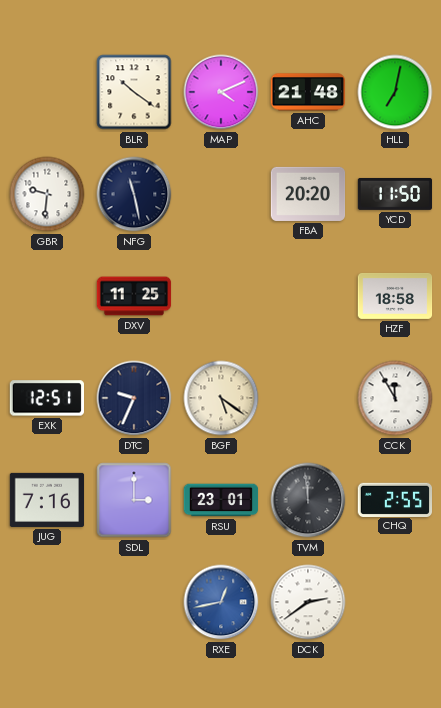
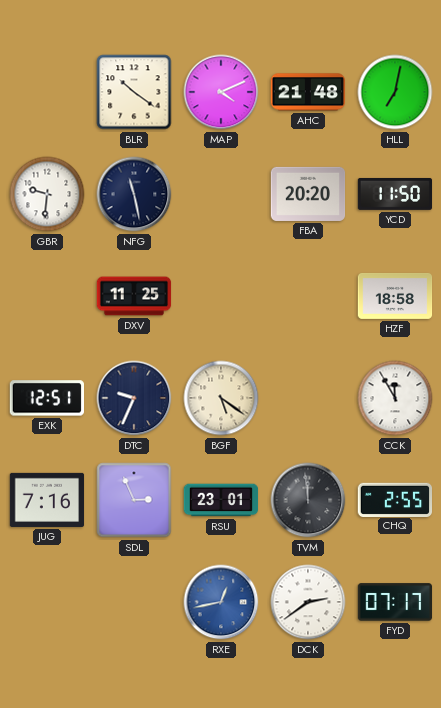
SDL: 3:00 -> 2:56 (134, 500)
FYD: none -> 07:17 (395, 602)
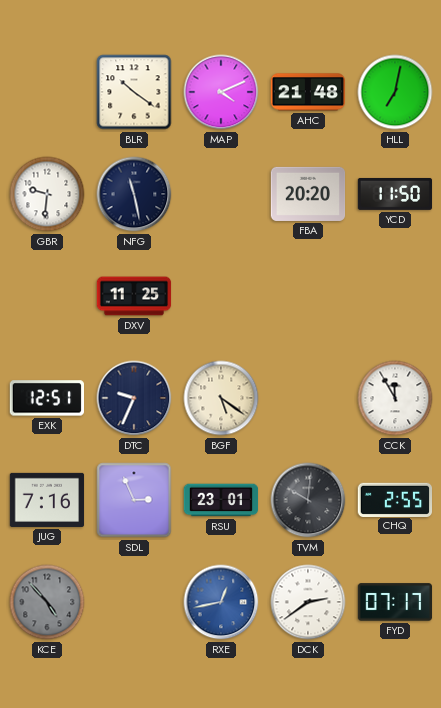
HZF: 18:58 -> none (395, 296)
TVM: 11:59 -> 10:01 (308, 500)
KCE: none -> 4:53 (47, 602)
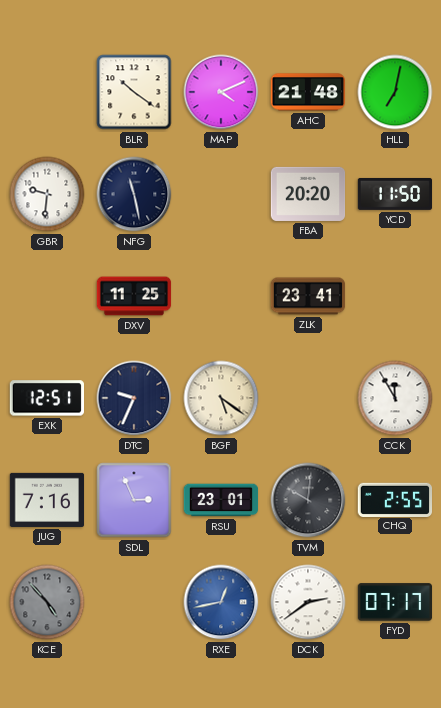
ZLK: none -> 23:41 (308, 296)
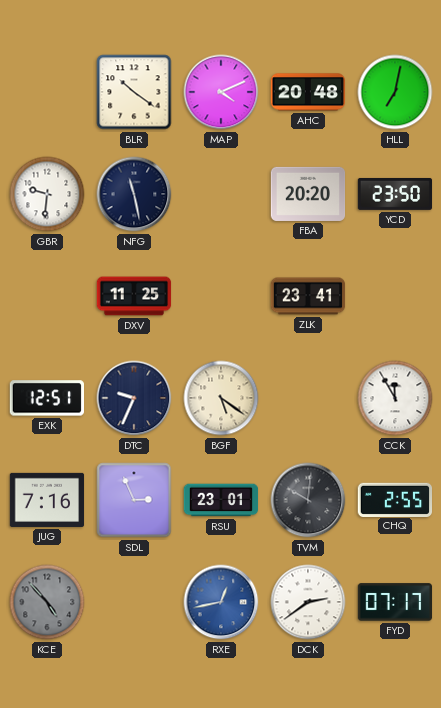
AHC: 21:48 -> 20:48 (307, 92)
YCD: 11:50 -> 23:50 (395, 194)
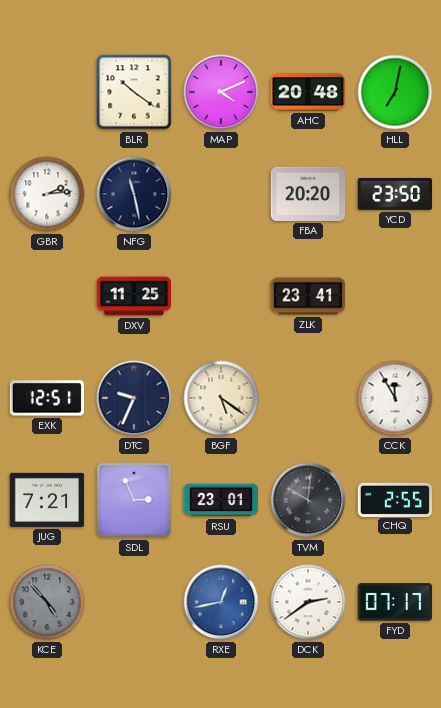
GBR: 9:31 -> 2:14 (47, 194)
JUG: 7:16 -> 7:21 (47, 500)
